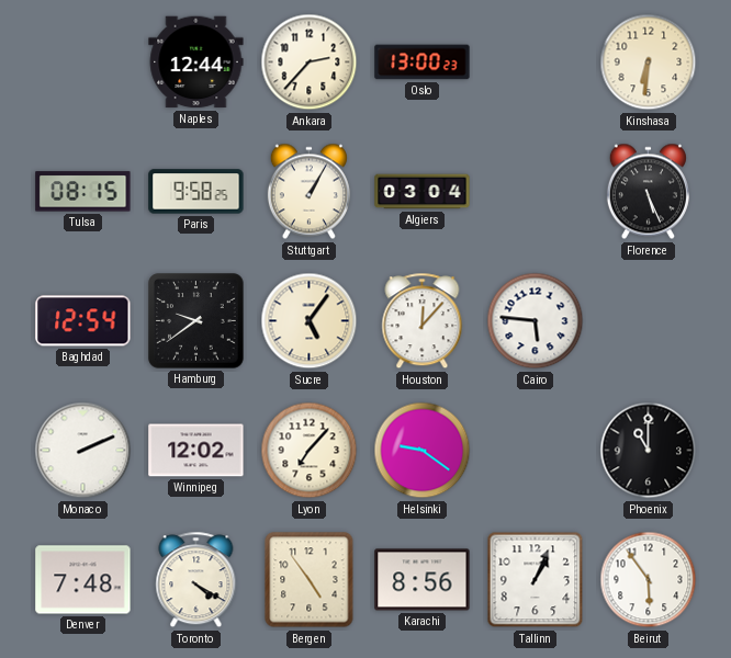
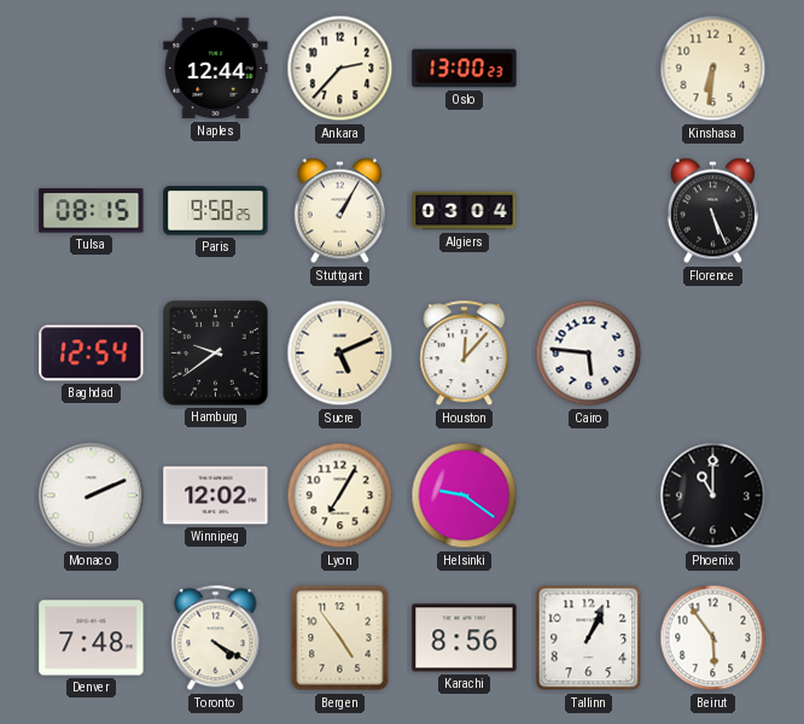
Sucre: 5:06 -> 5:11 (340, 354)
Lyon: 7:07 -> 7:05 (340, 496)
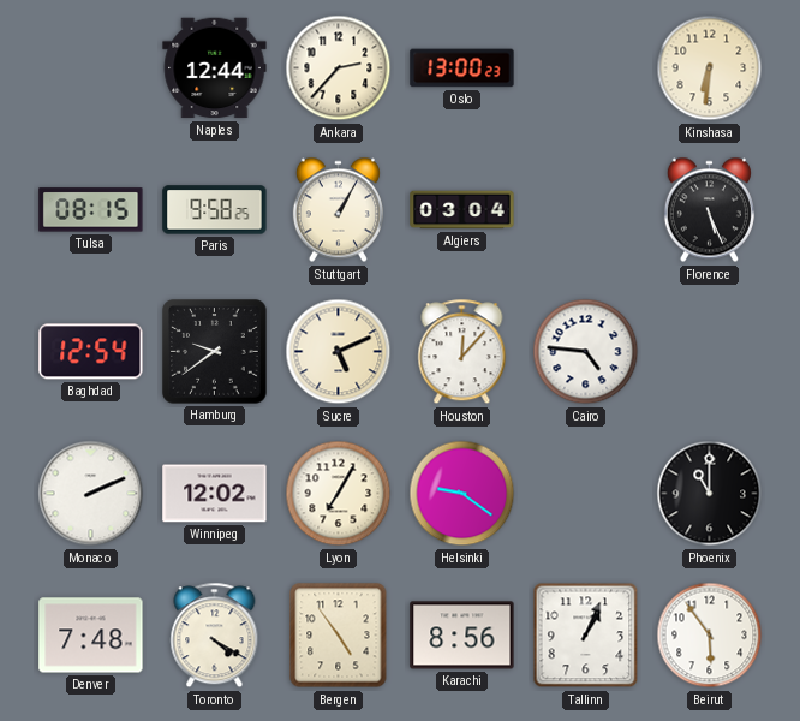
Cairo: 5:46 -> 4:46 (586, 352)
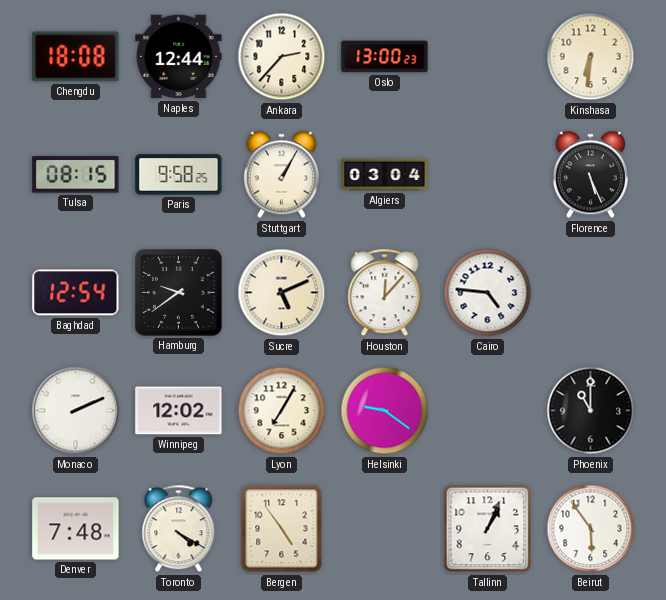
Chengdu: none -> 18:08 (76, 57)
Karachi: 8:56 -> none (462, 636)
